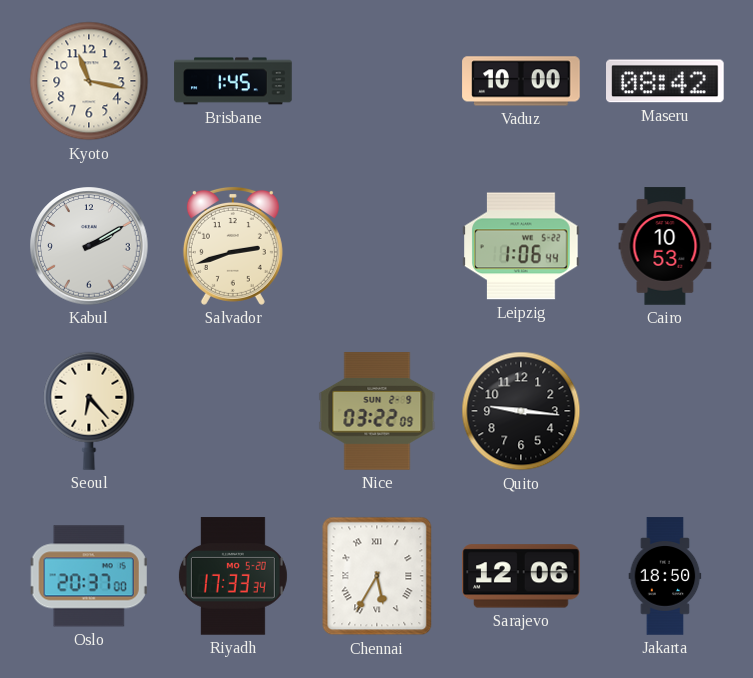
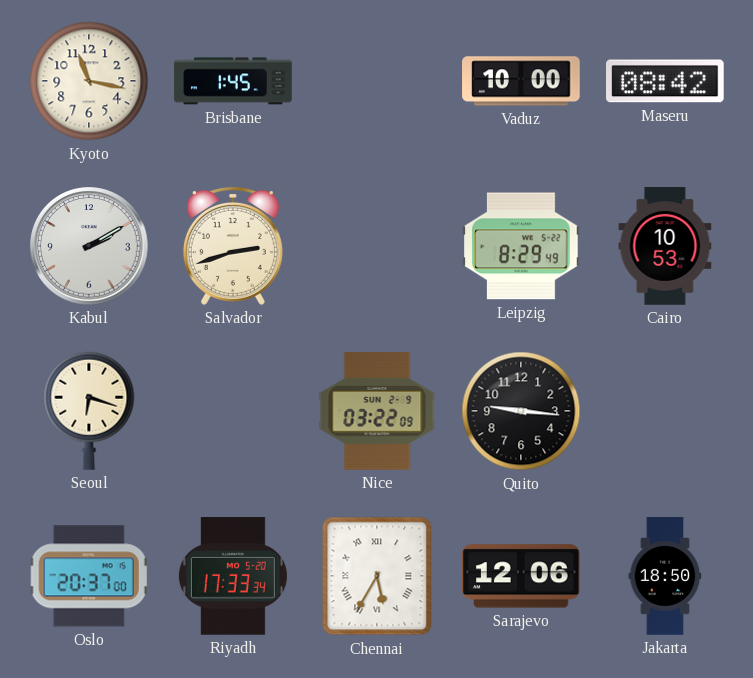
Leipzig: 1:06 -> 8:29 (521, 246)
Seoul: 6:23 -> 6:18 (89, 411)
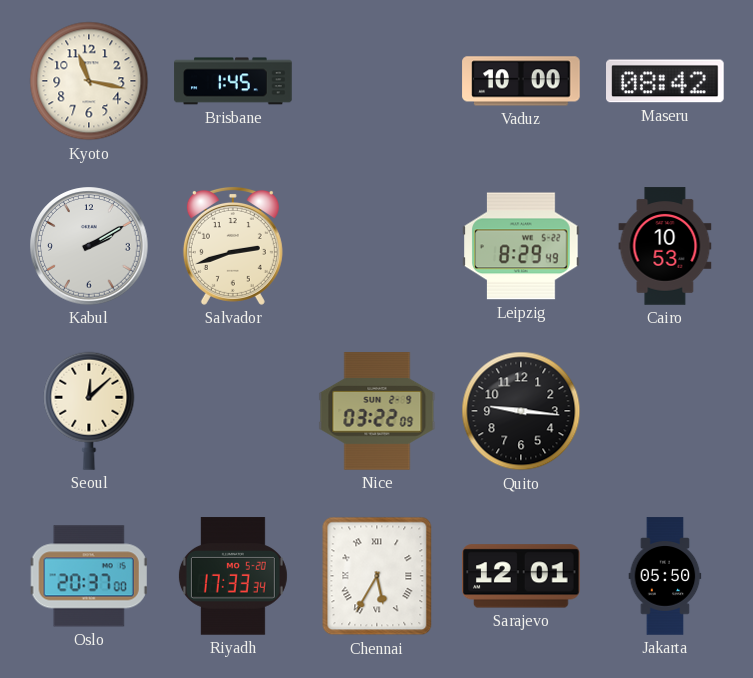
Seoul: 6:18 -> 12:08 (89, 411)
Sarajevo: 12:06 -> 12:01 (522, 576)
Jakarta: 18:50 -> 05:50 (665, 576)
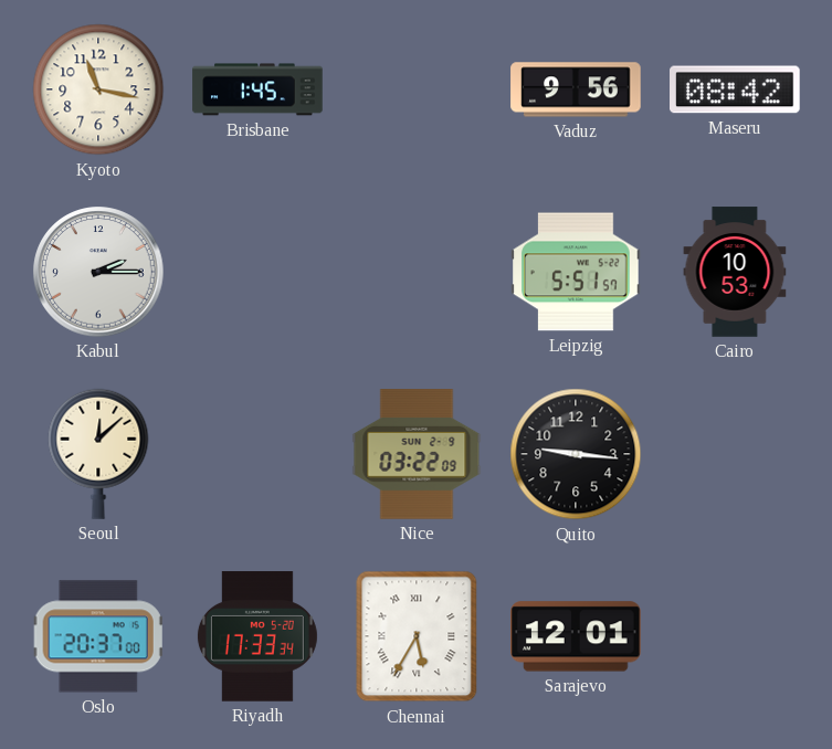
Vaduz: 10:00 -> 9:56 (576, 89)
Kabul: 2:10 -> 2:15 (98, 272)
Salvador: 2:42 -> none (233, 246)
Leipzig: 8:29 -> 5:51 (576, 272)
Jakarta: 05:50 -> none (665, 576)
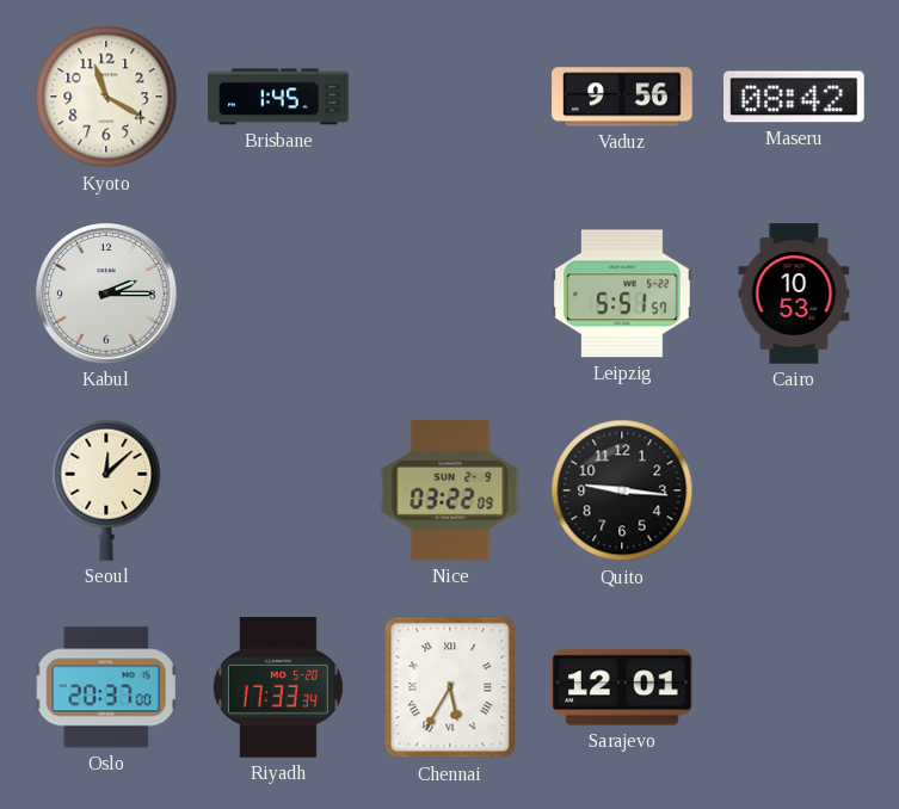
Kyoto: 11:17 -> 11:20 (106, 97)
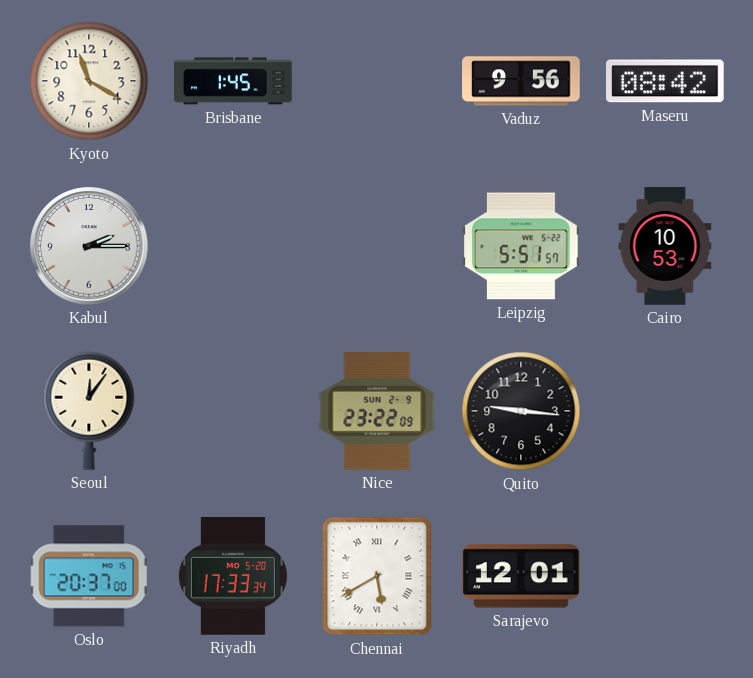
Seoul: 12:08 -> 12:06 (89, 411)
Nice: 03:22 -> 23:22 (377, 411)
Chennai: 5:35 -> 5:40 (377, 576)
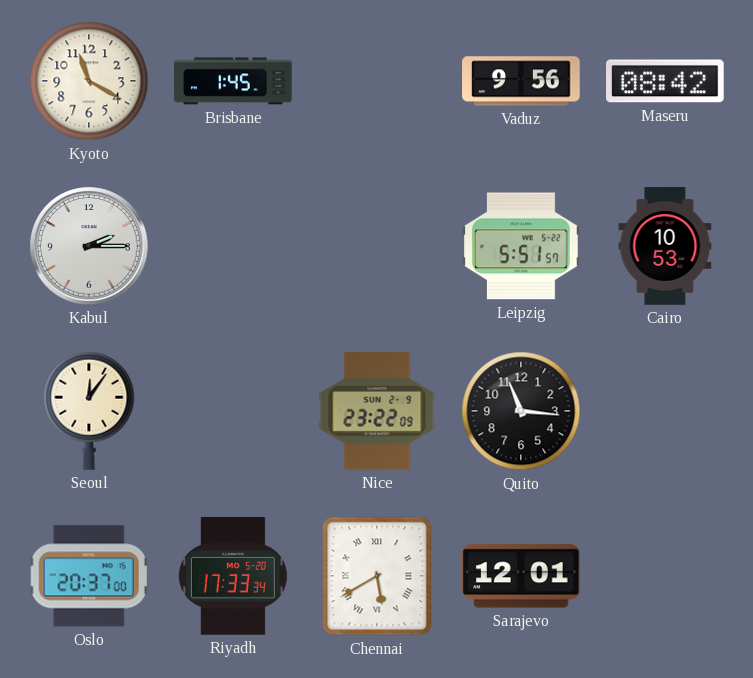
Quito: 9:16 -> 11:16 (521, 411)
